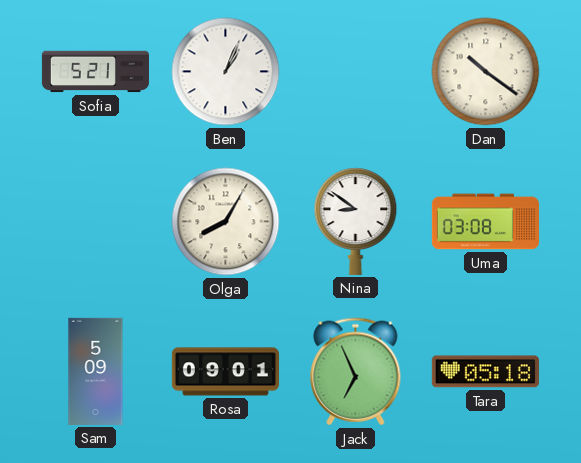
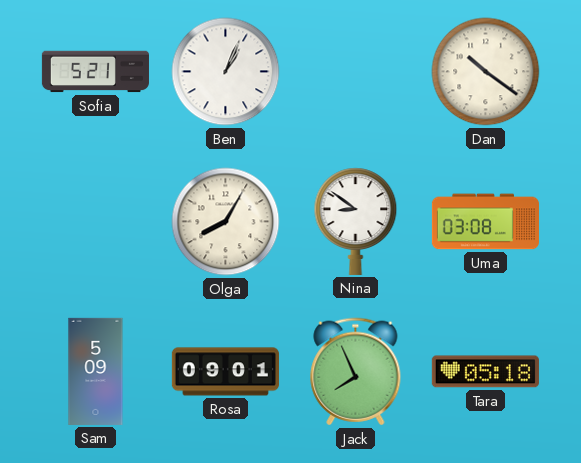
Jack: 6:56 -> 7:56 (356, 372)
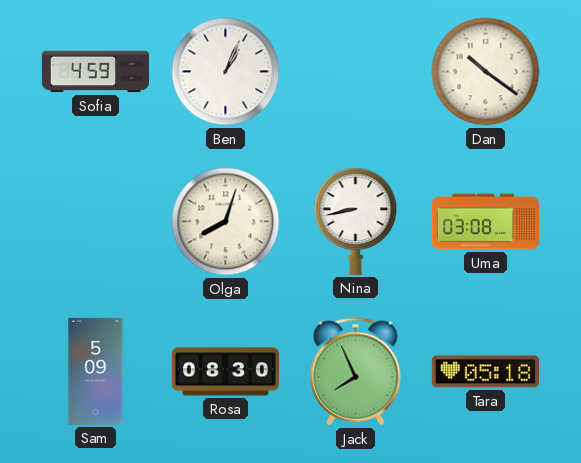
Sofia: 5:21 -> 4:59 (95, 72)
Olga: 8:05 -> 8:03 (226, 222)
Nina: 8:51 -> 8:43 (356, 221)
Rosa: 09:01 -> 08:30 (225, 372)
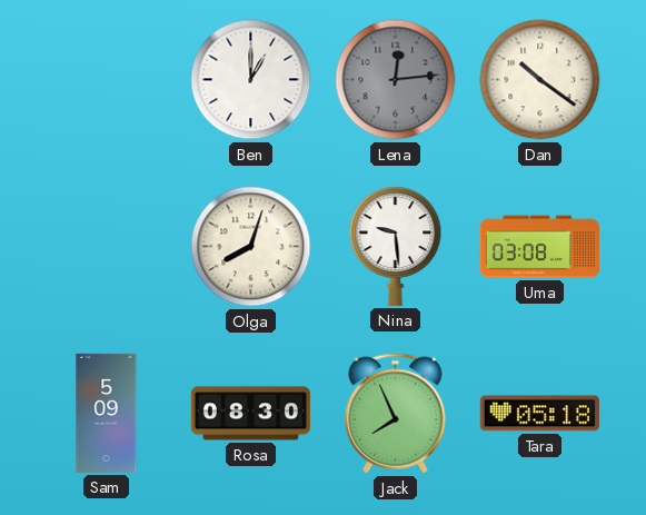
Sofia: 4:59 -> none (95, 72)
Ben: 1:04 -> 1:00 (251, 80)
Lena: none -> 12:14 (396, 80)
Nina: 8:43 -> 9:29 (396, 246)
